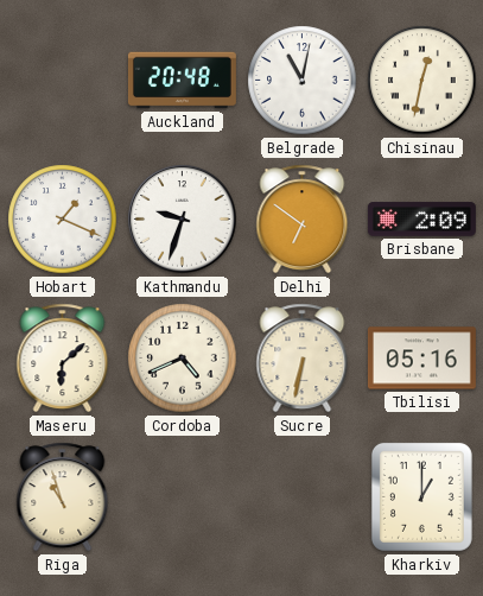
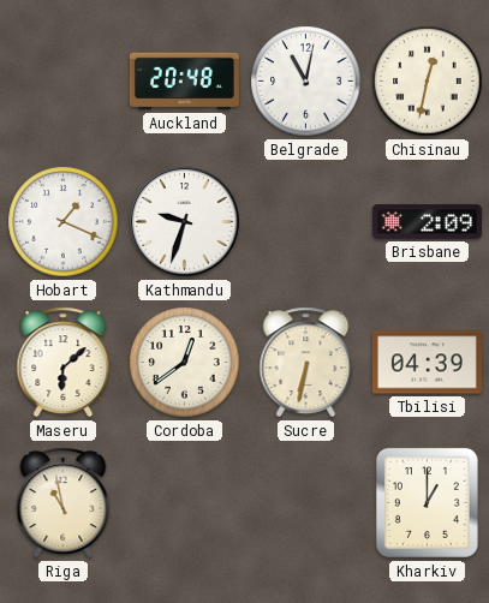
Delhi: 6:51 -> none (303, 220)
Cordoba: 4:41 -> 12:39 (185, 363)
Tbilisi: 05:16 -> 04:39 (427, 363)
Riga: 10:57 -> 10:58 (64, 503)
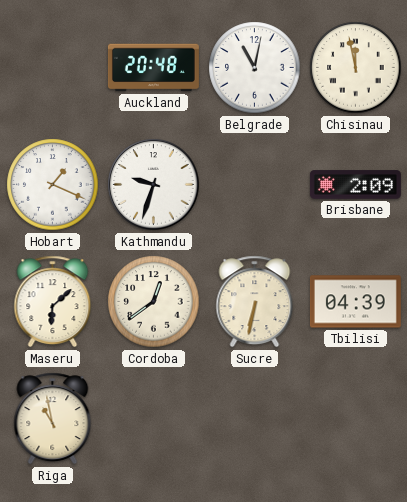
Chisinau: 12:32 -> 11:58 (356, 68)
Kharkiv: 1:00 -> none (427, 502)
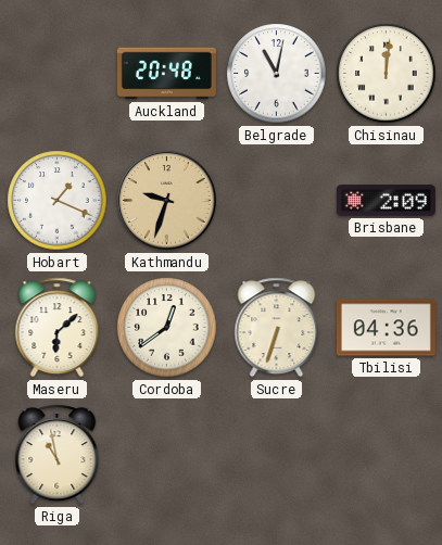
Chisinau: 11:58 -> 12:01 (387, 74)
Kathmandu dial: white -> champagne (167, 201)
Sucre: 6:32 -> 6:33 (277, 328)
Tbilisi: 04:39 -> 04:36 (386, 328)
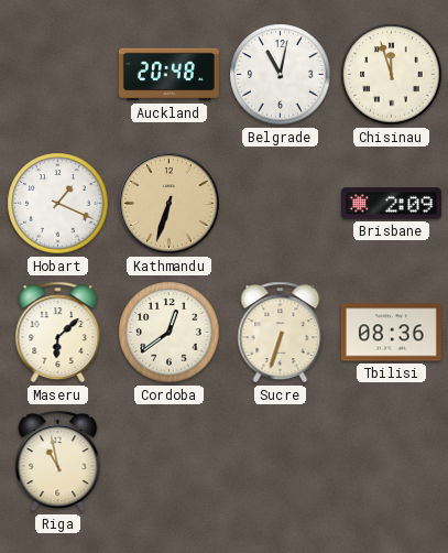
Chisinau: 12:01 -> 11:57 (392, 75)
Kathmandu: 9:33 -> 6:33 (170, 204)
Tbilisi: 04:36 -> 08:36 (391, 333)
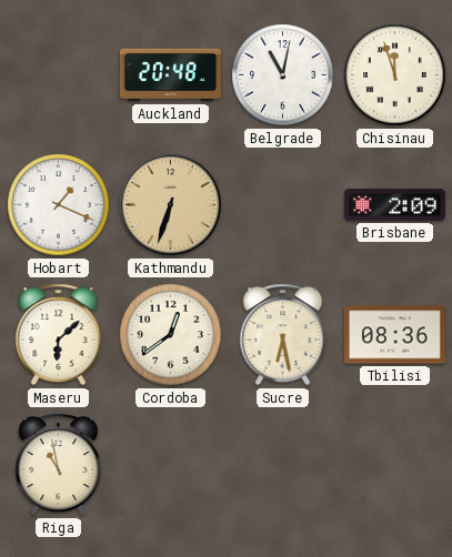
Sucre: 6:33 -> 6:28 (283, 335)
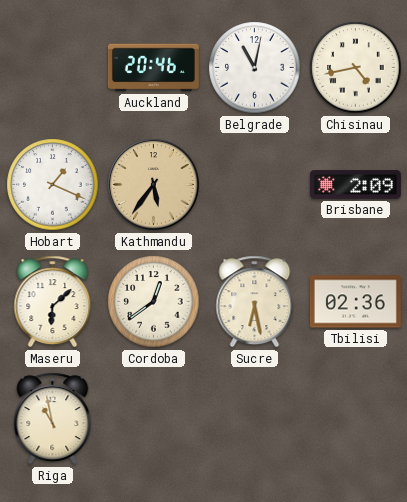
Auckland: 20:48 -> 20:46 (153, 68)
Chisinau: 11:57 -> 4:43 (356, 68)
Kathmandu: 6:33 -> 5:36 (154, 185)
Tbilisi: 08:36 -> 02:36 (355, 302)
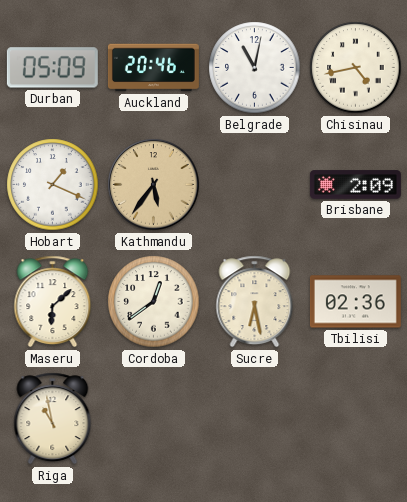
Durban: none -> 05:09 (52, 68)
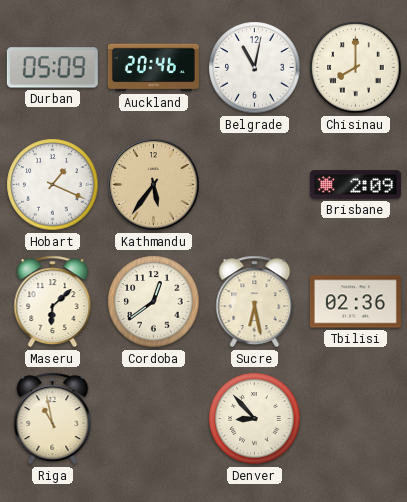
Chisinau: 4:43 -> 8:00 (356, 68)
Denver: none -> 8:53 (255, 419)
